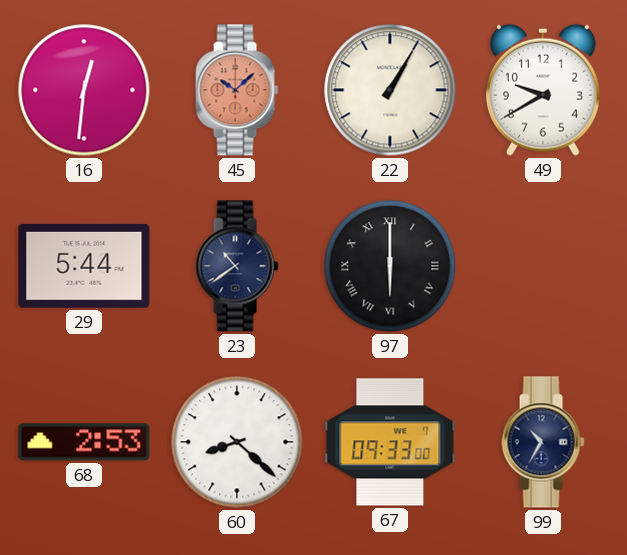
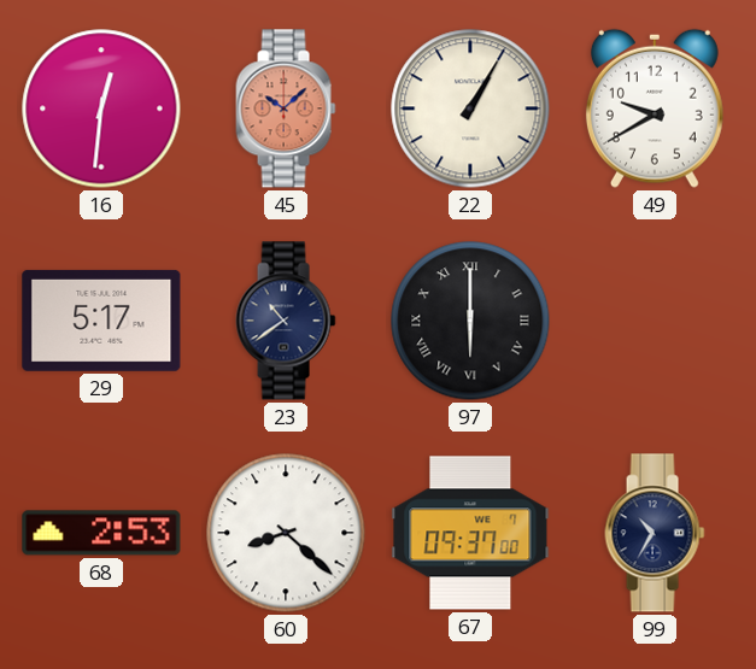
29: 5:44 -> 5:17 (101, 321)
67: 09:33 -> 09:37 (470, 533)
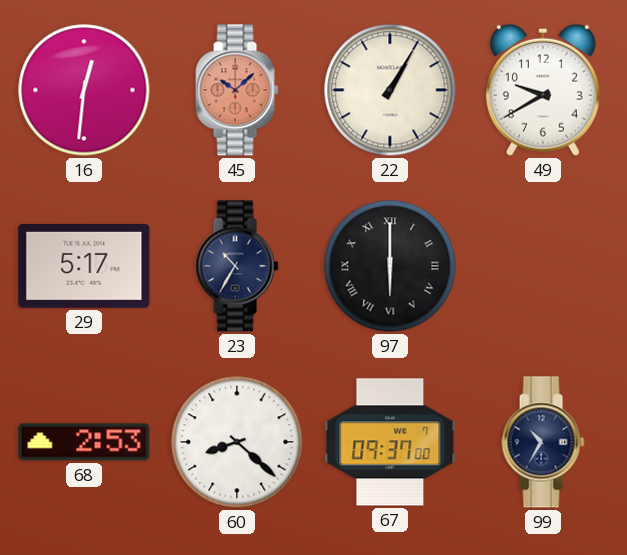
23: 10:39 -> 10:35 (237, 266)
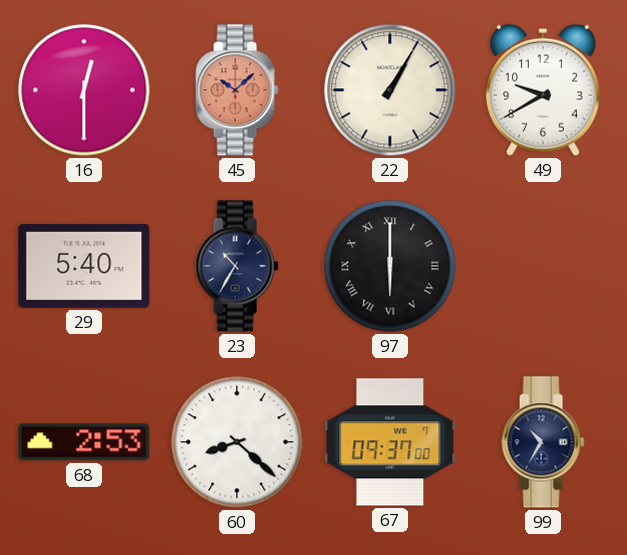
16: 12:31 -> 12:30 (84, 90)
29: 5:17 -> 5:40 (84, 266)
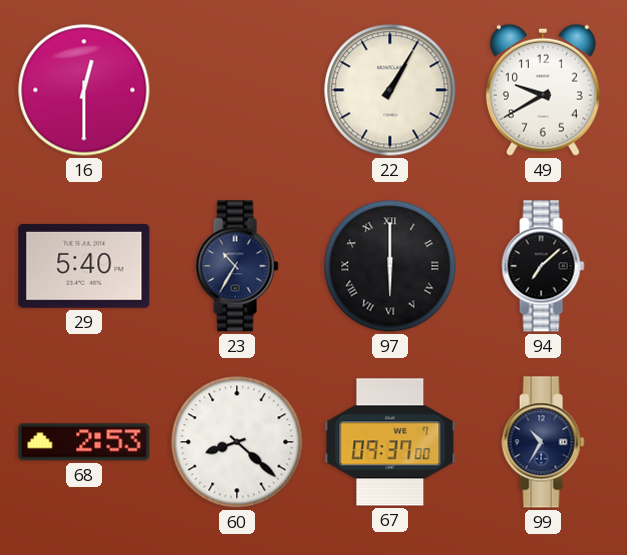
45: 10:08 -> none (237, 90)
94: none -> 7:08 (543, 266)
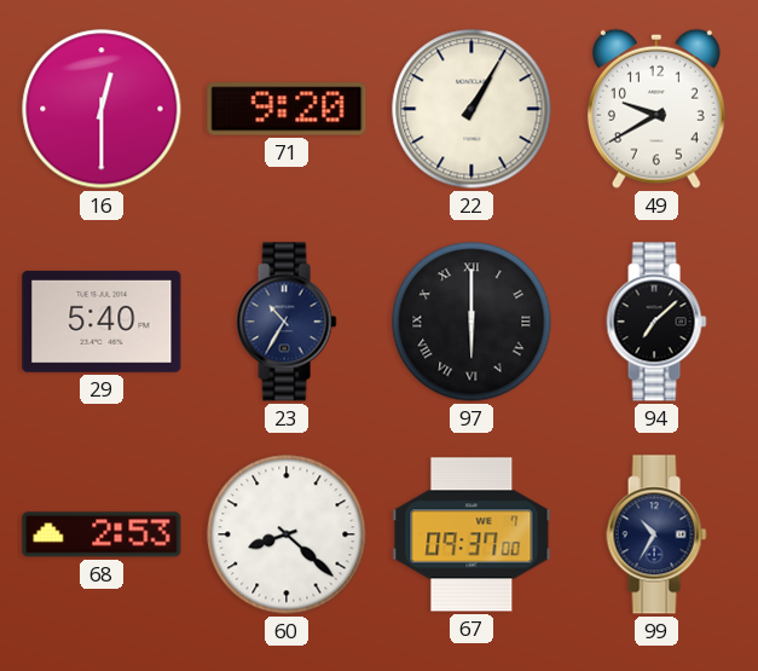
71: none -> 9:20 (287, 109)
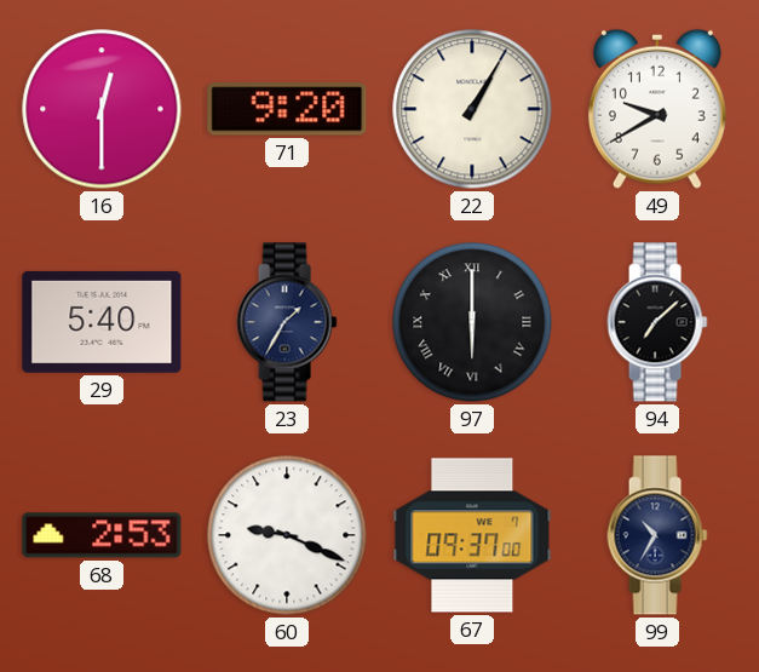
23: 10:35 -> 1:35 (287, 322)
60: 8:22 -> 9:19 (287, 535)
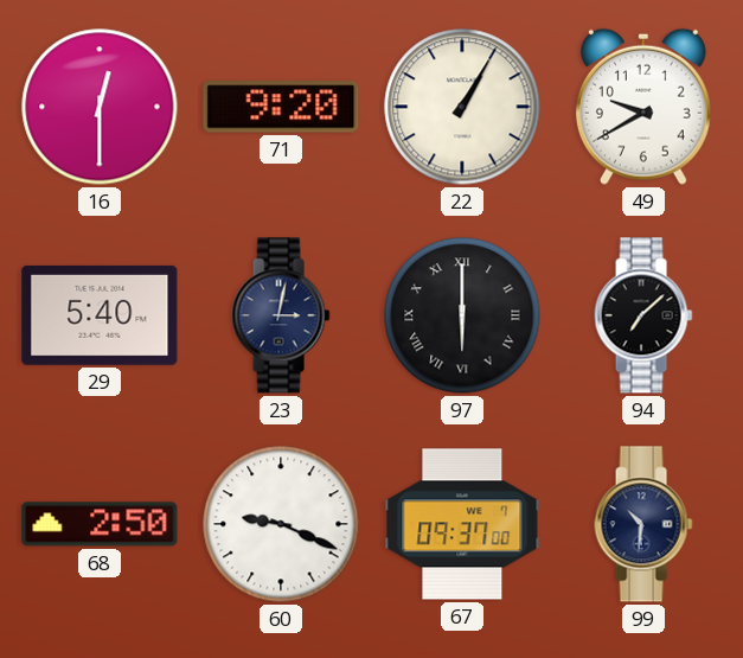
23: 1:35 -> 3:02 (281, 315)
68: 2:53 -> 2:50 (100, 524)
99: 10:35 -> 10:31 (643, 524)
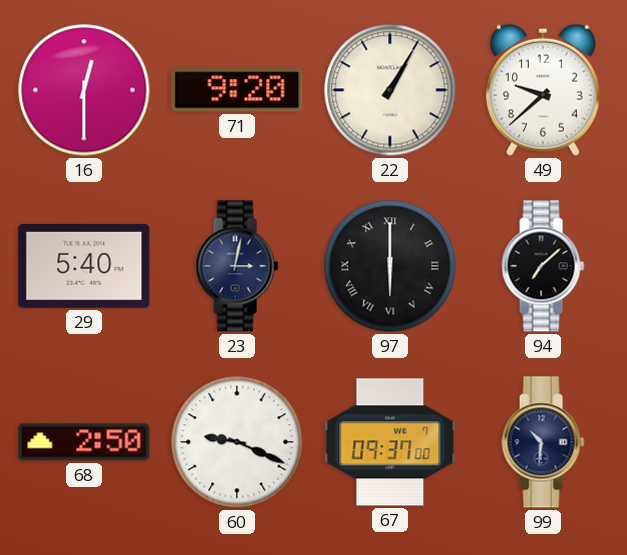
49: 9:40 -> 9:38 (543, 90)
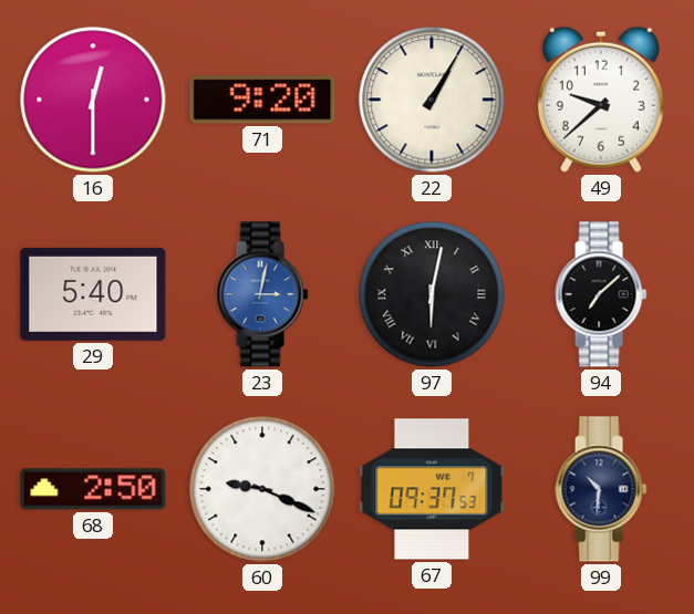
23 dial: navy -> blue (262, 294)
97: 6:00 -> 6:02 (432, 294)
67: 09:37:00 -> 09:37:53 (432, 489)
